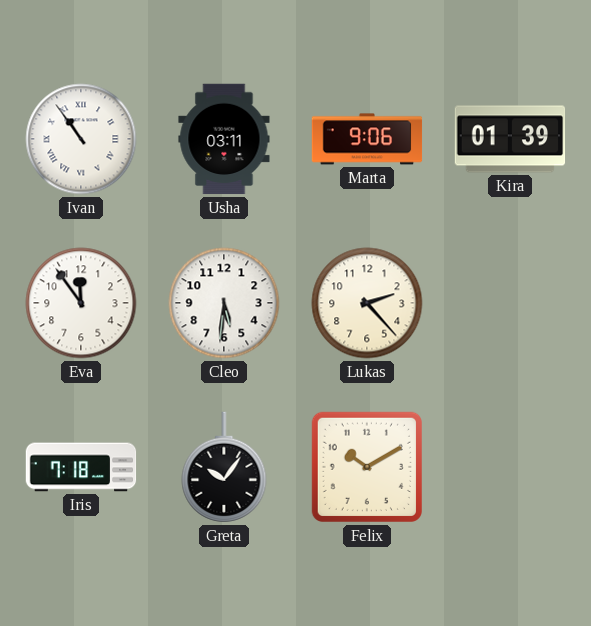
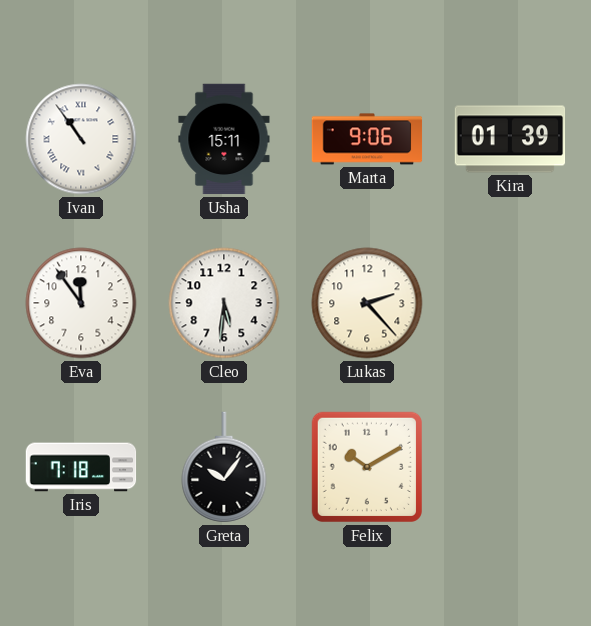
Usha: 03:11 -> 15:11 (224, 139)
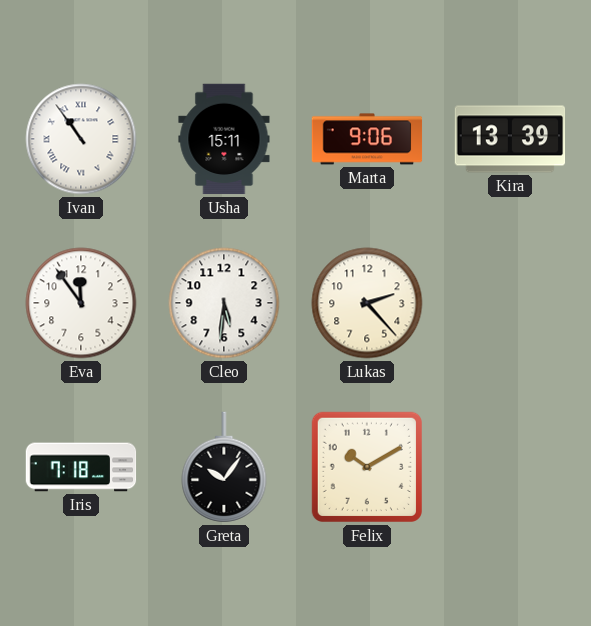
Kira: 01:39 -> 13:39 (510, 139)
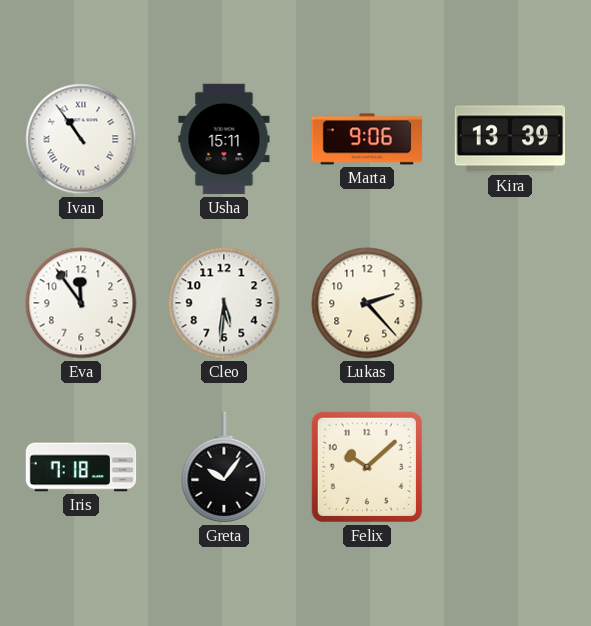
Felix: 10:10 -> 10:08 (367, 467)
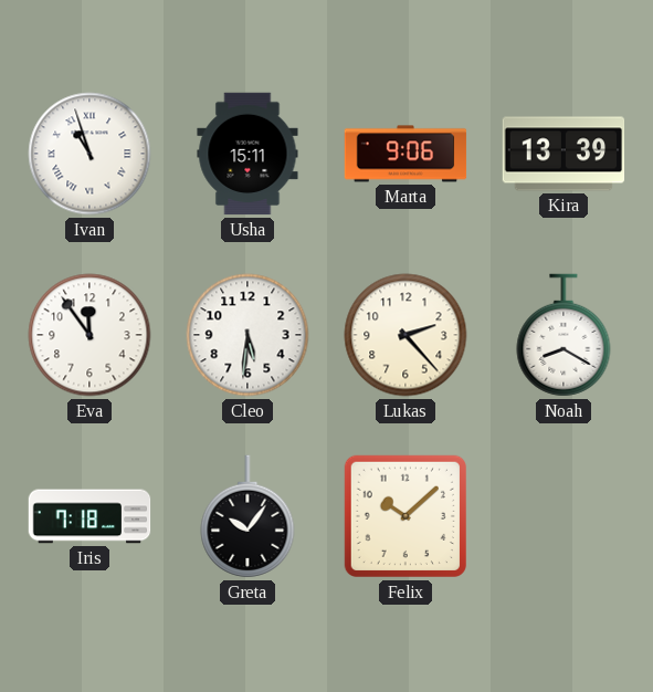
Ivan: 10:54 -> 10:57 (89, 154)
Noah: none -> 8:20 (564, 335)
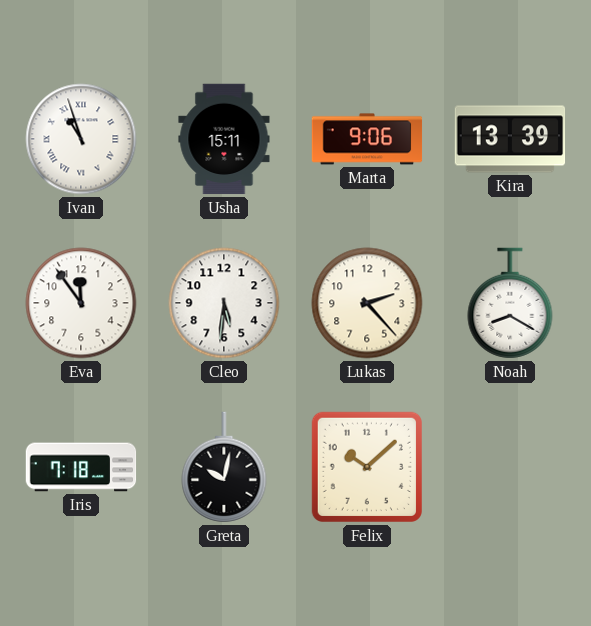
Greta: 10:06 -> 10:02 (224, 467)
